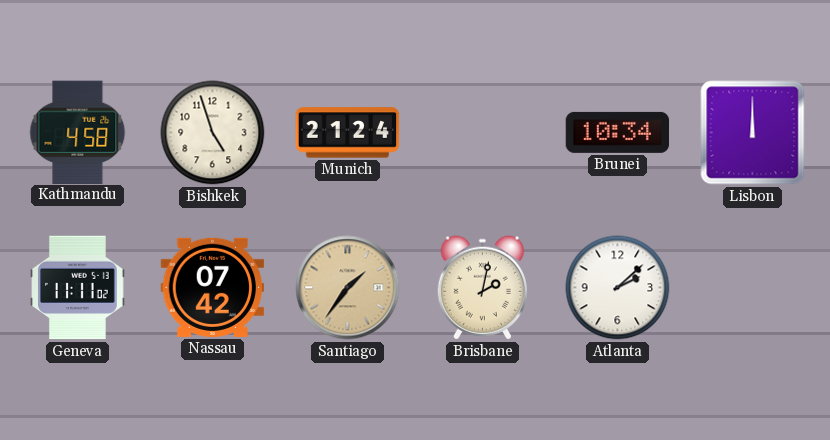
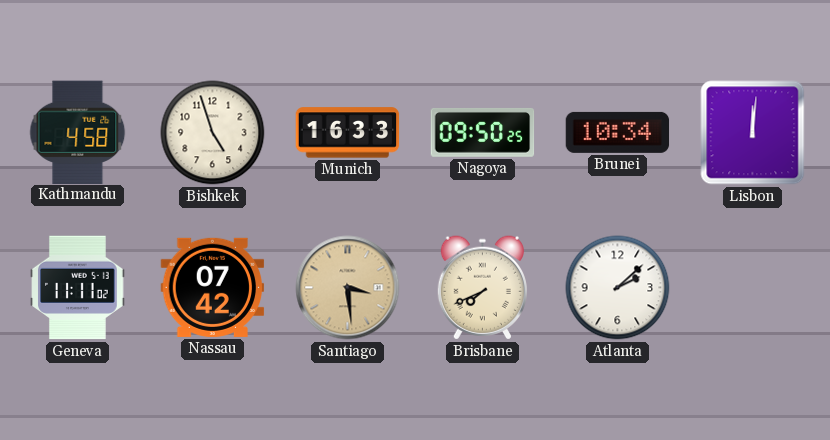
Munich: 21:24 -> 16:33 (348, 133)
Nagoya: none -> 09:50 (483, 132)
Lisbon: 12:00 -> 12:01 (753, 133)
Santiago: 1:36 -> 3:29 (348, 288)
Brisbane: 2:02 -> 7:41 (482, 288)
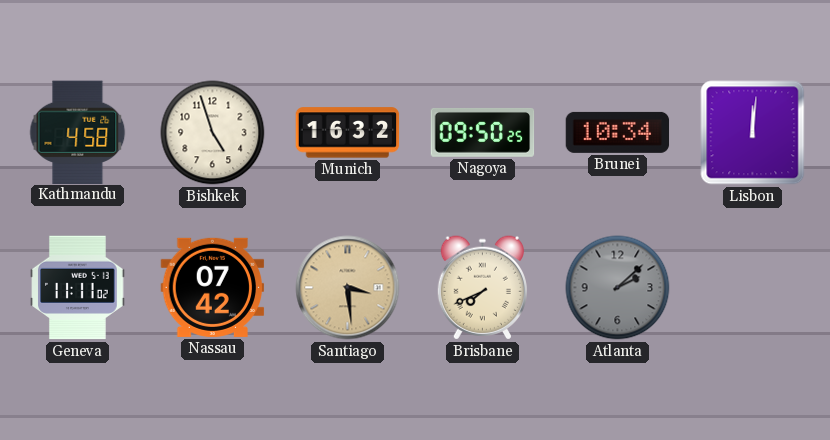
Munich: 16:33 -> 16:32 (348, 133)
Atlanta dial: white -> grey (618, 288)
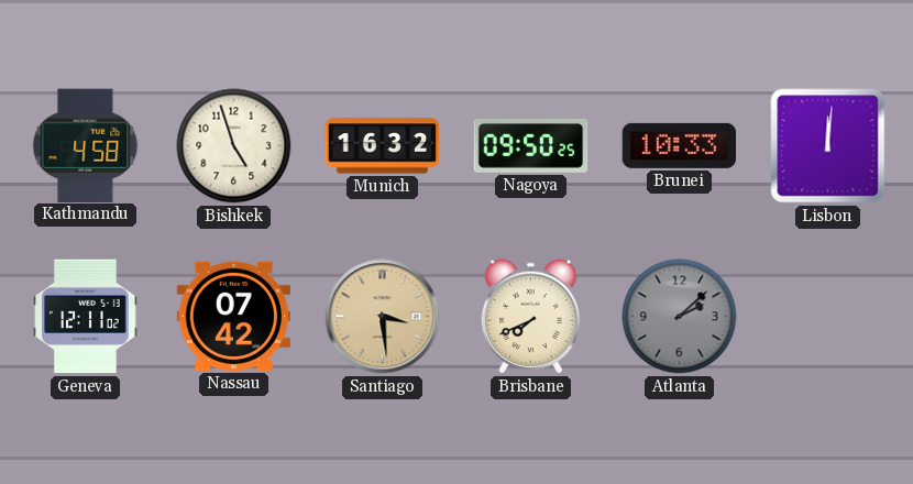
Brunei: 10:34 -> 10:33 (680, 145)
Geneva: 11:11 -> 12:11 (86, 317)
